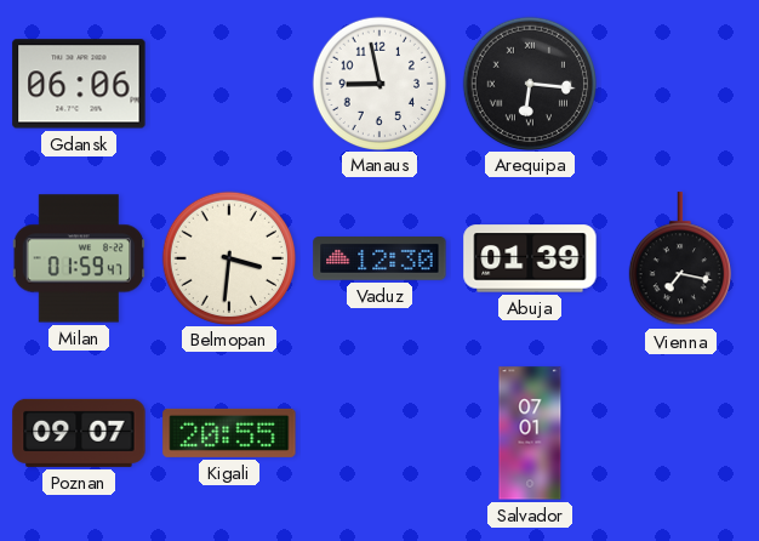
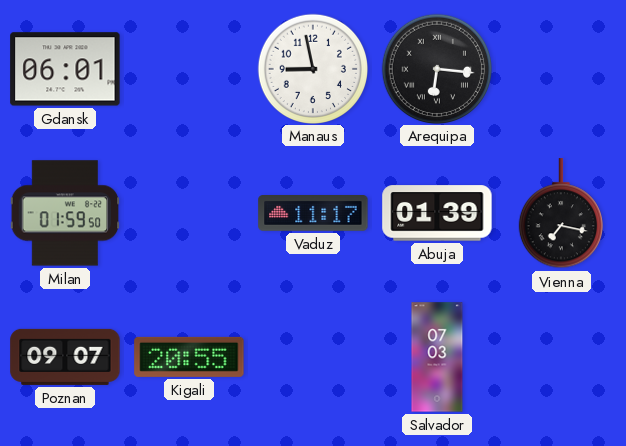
Gdansk: 06:06 -> 06:01 (65, 69)
Milan: 01:59:47 -> 01:59:50 (65, 213)
Belmopan: 3:31 -> none (228, 257)
Vaduz: 12:30 -> 11:17 (313, 214)
Salvador: 07:01 -> 07:03 (437, 357)
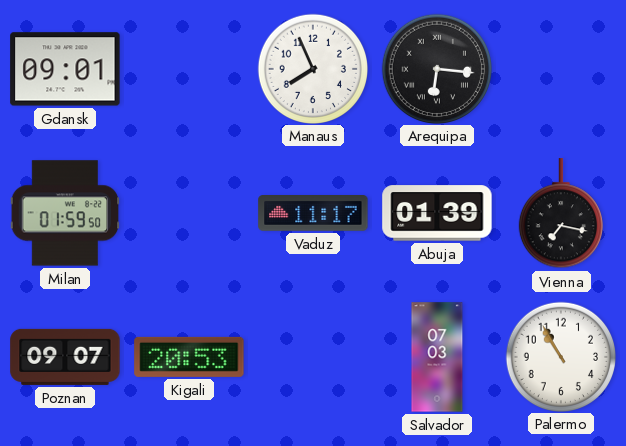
Gdansk: 06:01 -> 09:01 (65, 69)
Manaus: 8:58 -> 7:56 (312, 68)
Kigali: 20:55 -> 20:53 (189, 357)
Palermo: none -> 10:55 (560, 356)
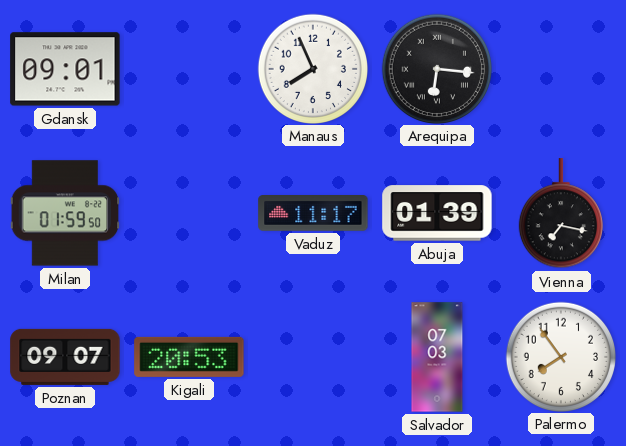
Palermo: 10:55 -> 7:54 (560, 356)
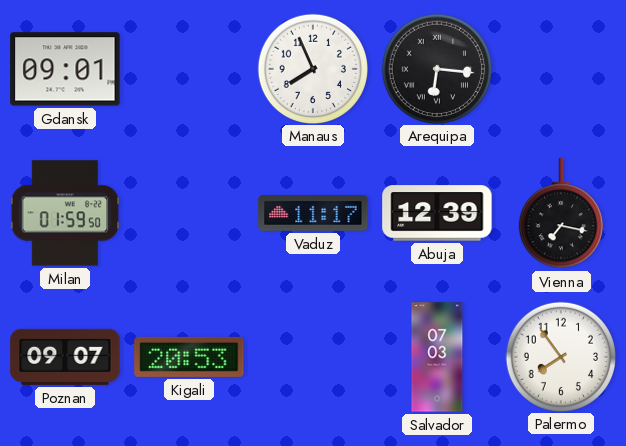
Abuja: 01:39 -> 12:39 (437, 213)
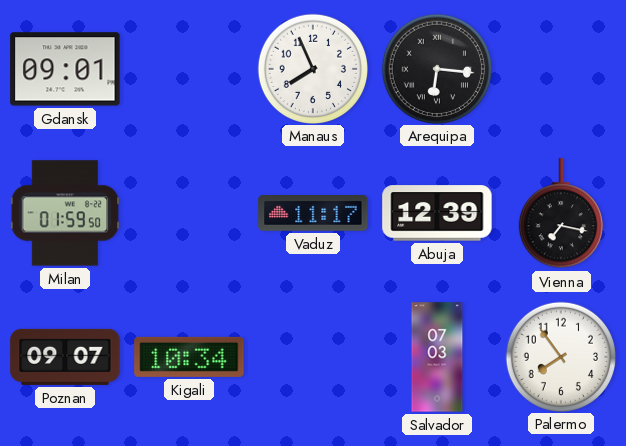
Kigali: 20:53 -> 10:34 (189, 357)
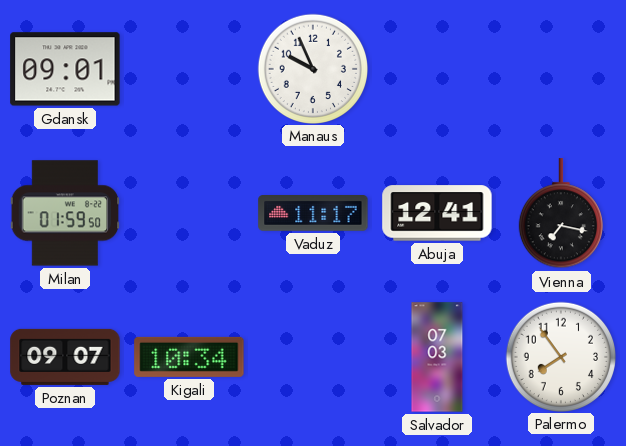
Manaus: 7:56 -> 9:56 (312, 68)
Arequipa: 6:16 -> none (436, 68)
Abuja: 12:39 -> 12:41 (437, 213)
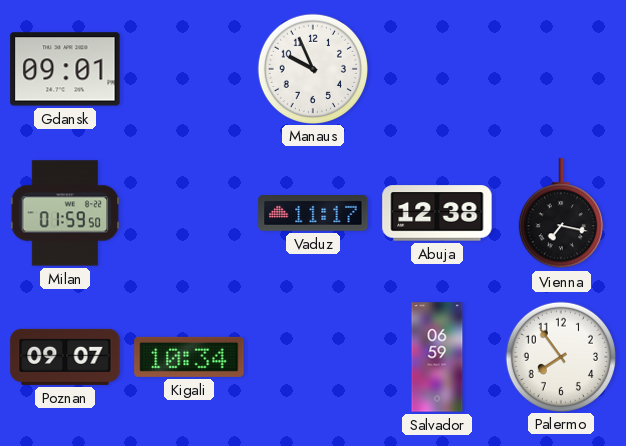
Abuja: 12:41 -> 12:38 (437, 213)
Salvador: 07:03 -> 06:59 (437, 357)
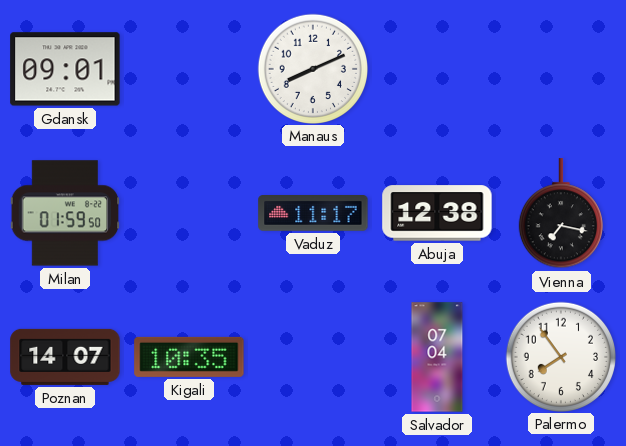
Manaus: 9:56 -> 8:11 (312, 68)
Poznan: 09:07 -> 14:07 (65, 357)
Kigali: 10:34 -> 10:35 (189, 357)
Salvador: 06:59 -> 07:04 (437, 357)
